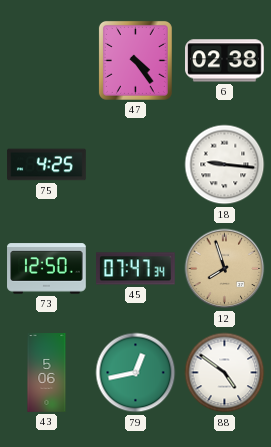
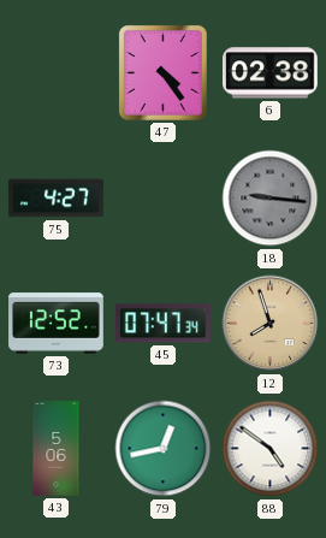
75: 4:25 -> 4:27 (57, 199)
18 dial: white -> grey (271, 199)
73: 12:50 -> 12:52 (57, 324)
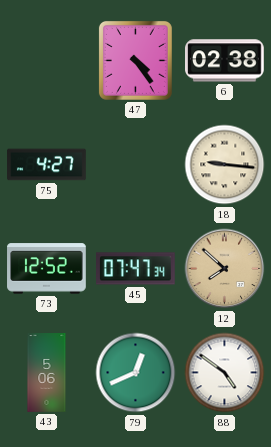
18 dial: grey -> cream (225, 165)
12: 7:57 -> 7:52 (225, 269)
79: 12:43 -> 12:41 (136, 373)
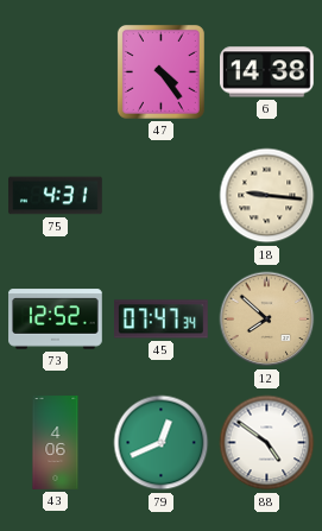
6: 02:38 -> 14:38 (267, 72)
75: 4:27 -> 4:31 (56, 196)
43: 5:06 -> 4:06 (56, 443)
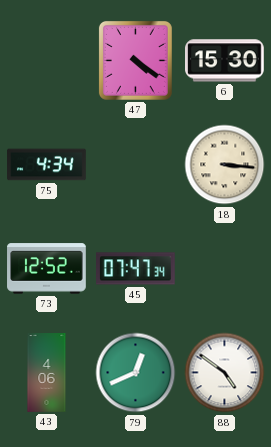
47: 4:24 -> 4:21 (135, 60)
6: 14:38 -> 15:30 (225, 61)
75: 4:31 -> 4:34 (47, 165)
18: 9:16 -> 3:16 (225, 165)
12: 7:52 -> none (267, 320)
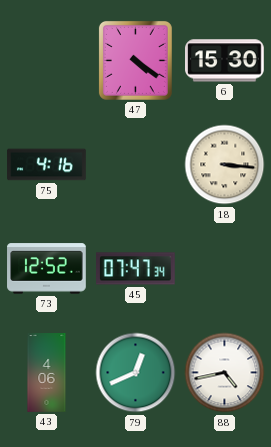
75: 4:34 -> 4:16 (47, 165)
88: 4:51 -> 4:43 (225, 373)
